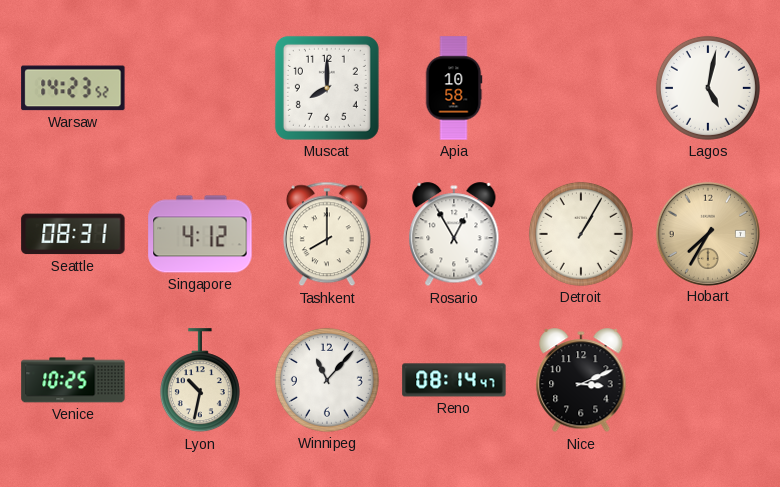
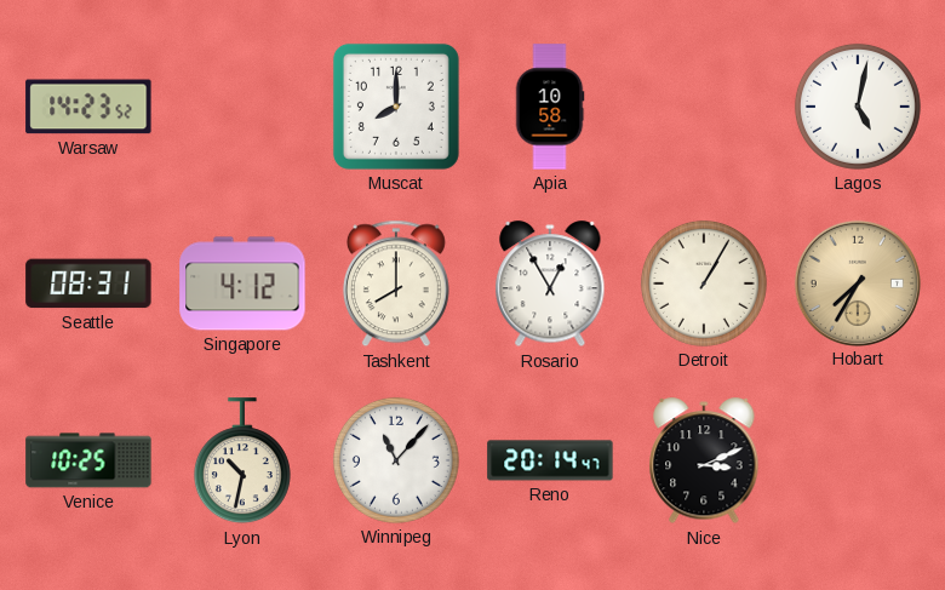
Reno: 08:14 -> 20:14 (550, 460)
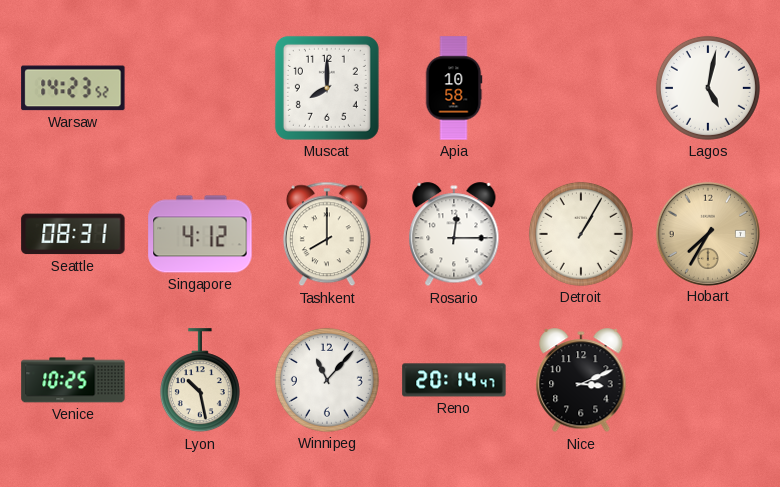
Rosario: 12:55 -> 12:15 (454, 235)
Lyon: 10:32 -> 10:28 (200, 381)
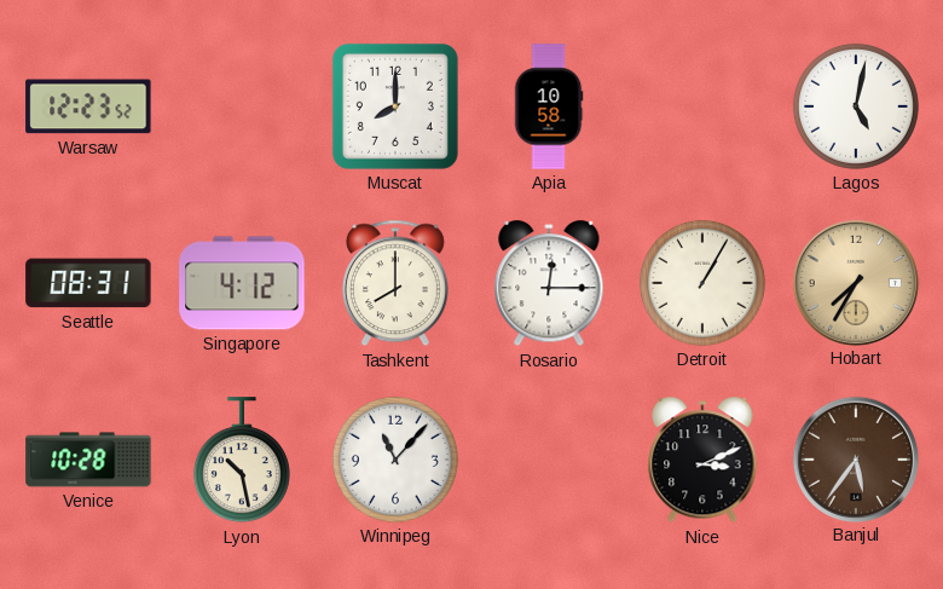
Warsaw: 14:23 -> 12:23 (88, 106)
Venice: 10:25 -> 10:28 (88, 460)
Reno: 20:14 -> none (454, 380)
Banjul: none -> 5:36 (855, 458)
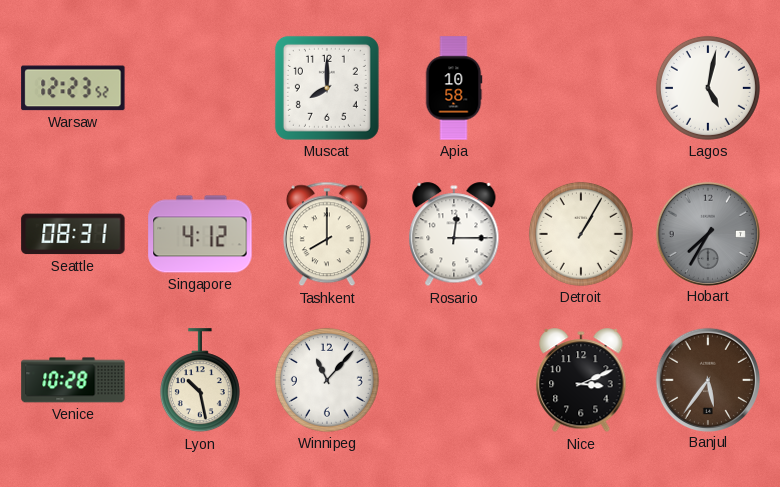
Hobart dial: champagne -> grey (707, 233)
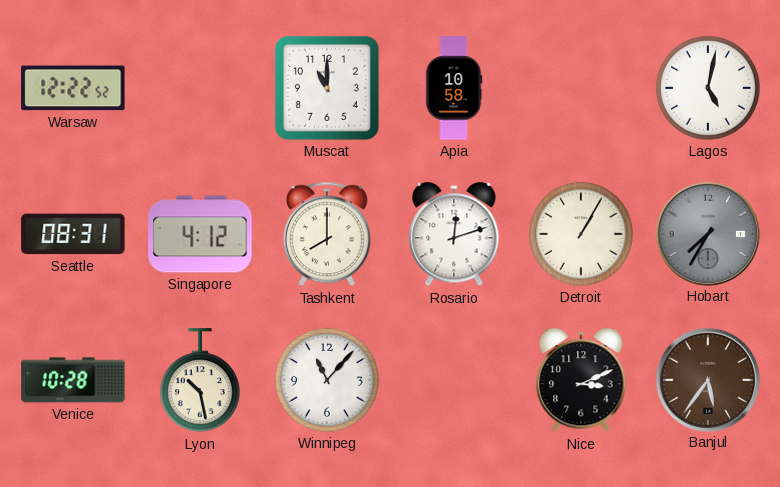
Warsaw: 12:23 -> 12:22 (73, 88)
Muscat: 8:00 -> 11:00 (327, 88)
Rosario: 12:15 -> 12:12 (454, 235)
